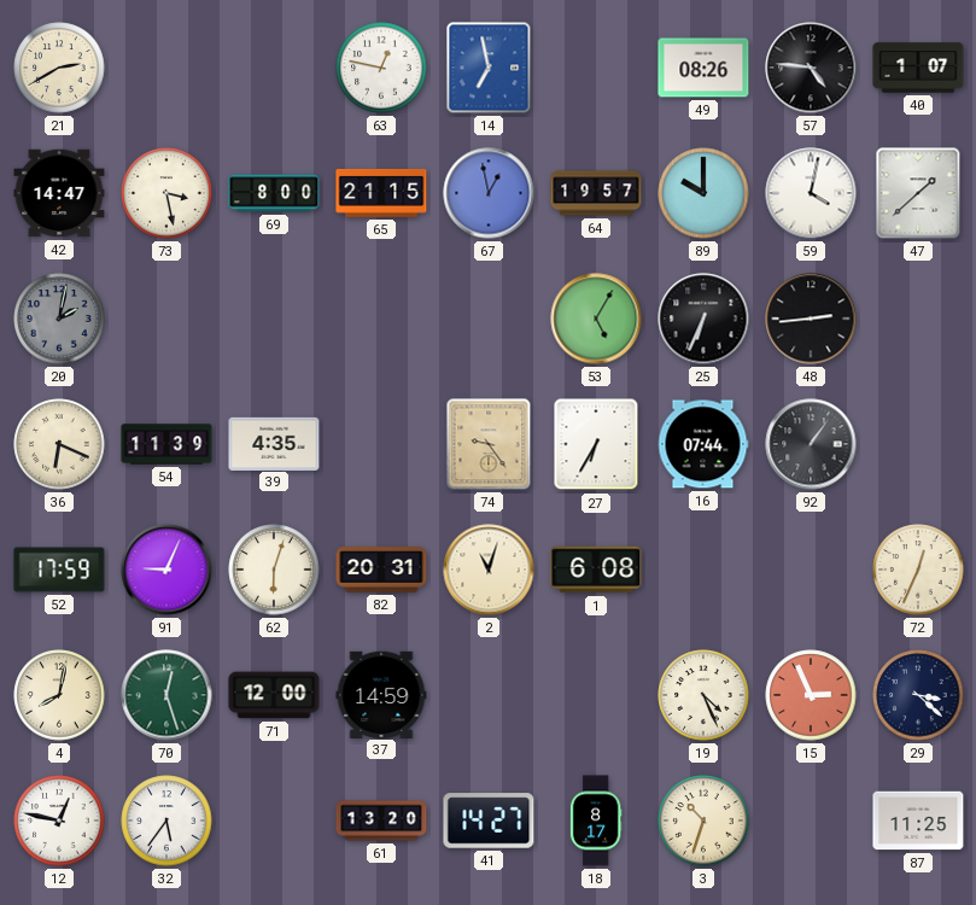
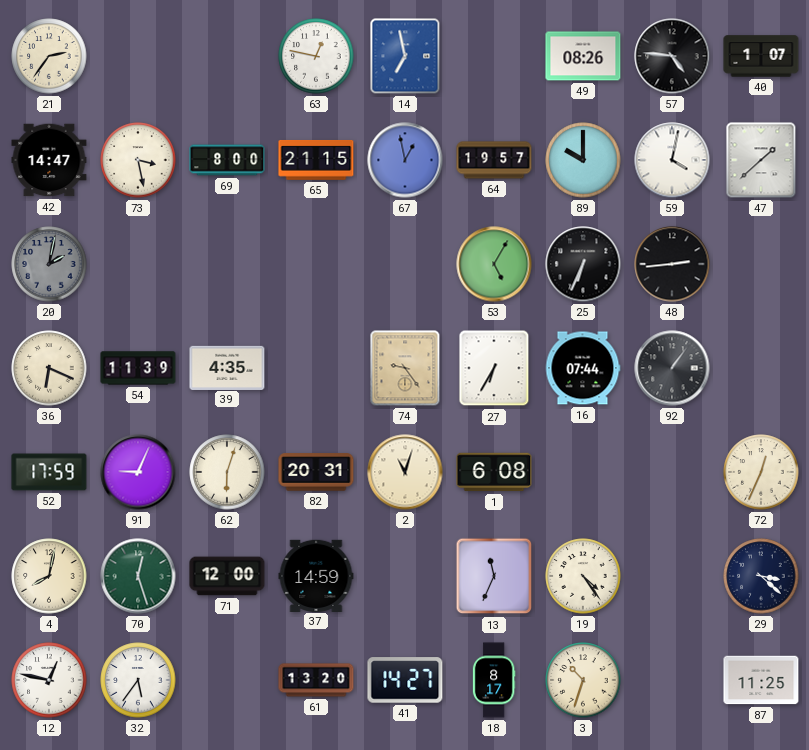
21: 2:40 -> 2:36 (49, 56)
13: none -> 11:34 (494, 576)
19: 4:26 -> 4:24 (583, 576)
15: 2:56 -> none (811, 695)
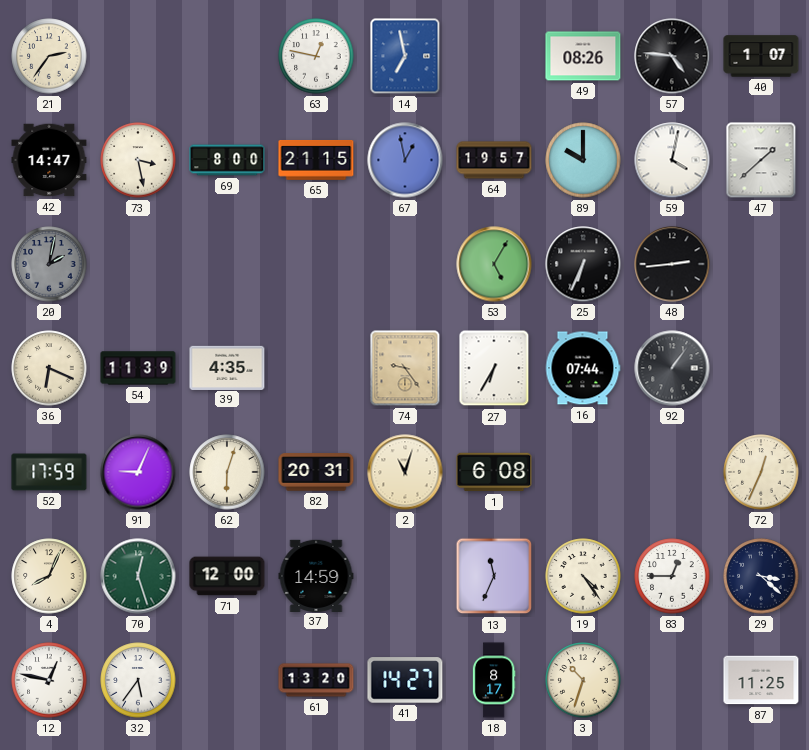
4: 8:02 -> 8:04 (49, 576)
83: none -> 12:45 (672, 576)
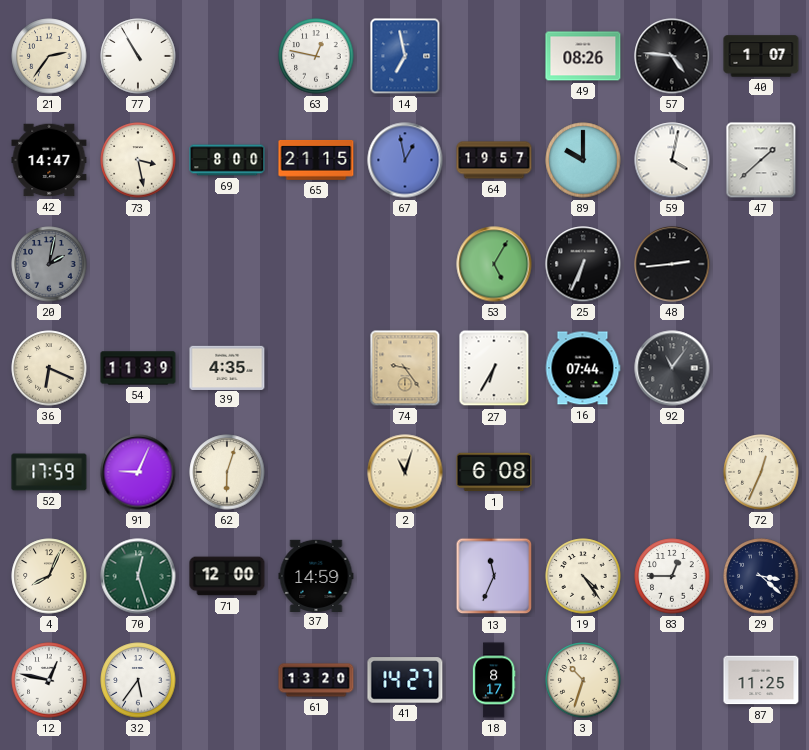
77: none -> 10:55 (138, 56)
92: 1:06 -> 11:06 (672, 368)
82: 20:31 -> none (316, 472)
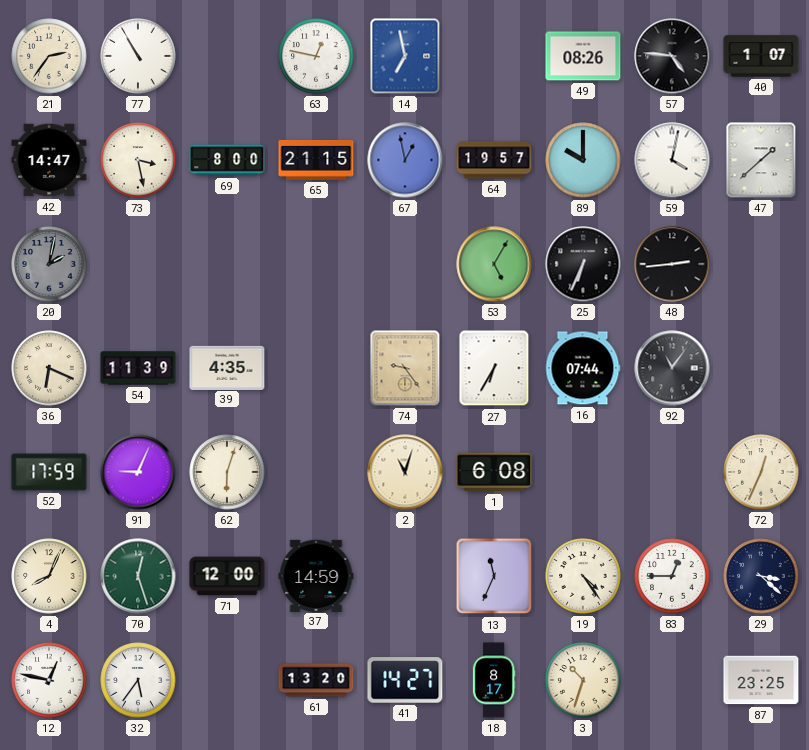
87: 11:25 -> 23:25 (761, 680)
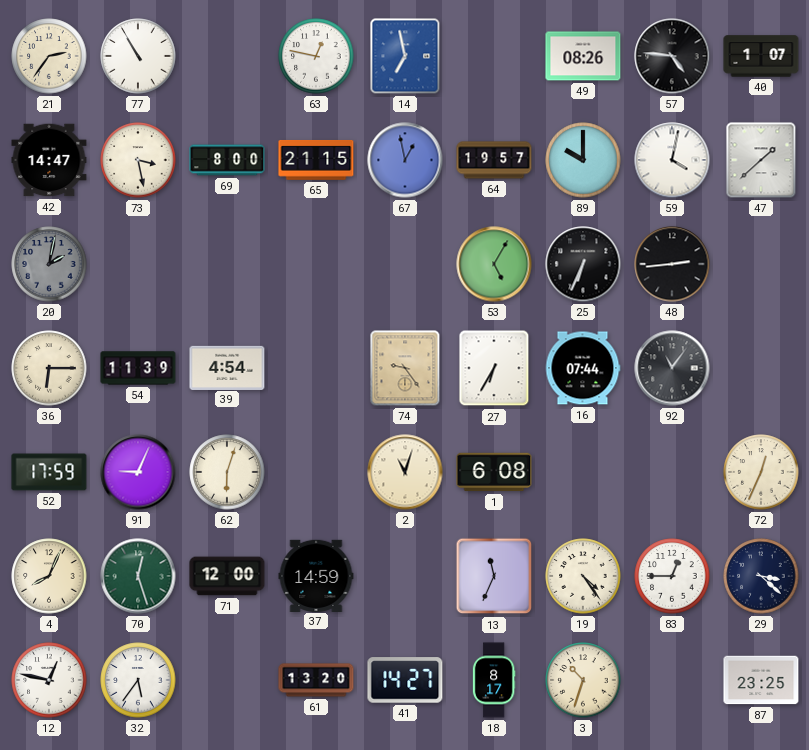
36: 6:19 -> 6:15 (49, 368)
39: 4:35 -> 4:54 (227, 367)
